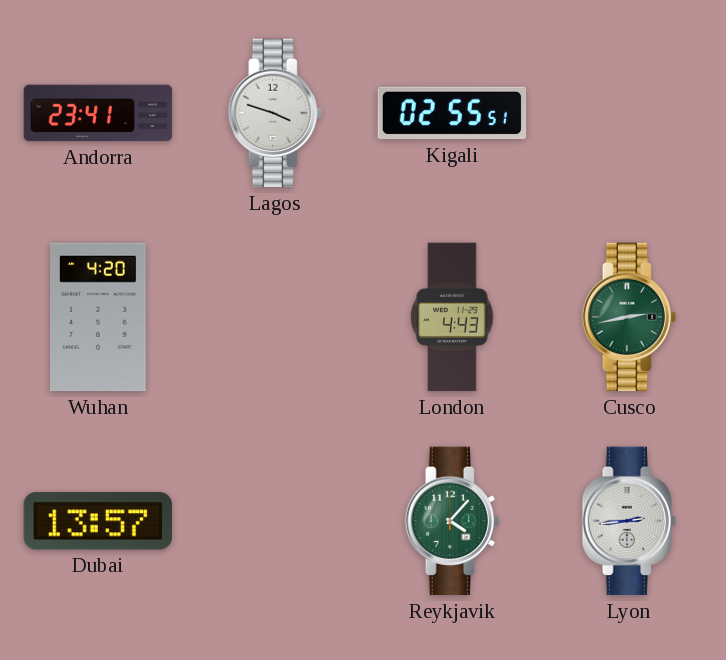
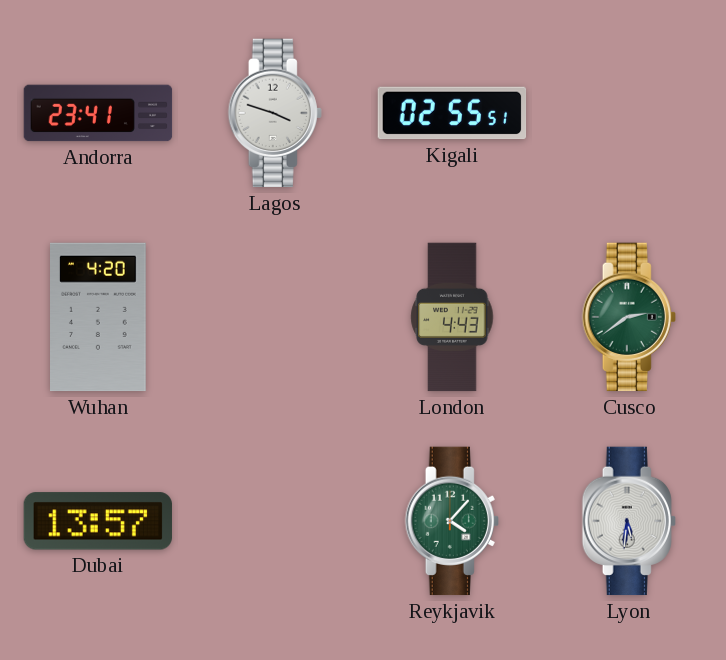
Cusco: 2:43 -> 2:39 (629, 317)
Lyon: 2:44 -> 5:31 (629, 521)
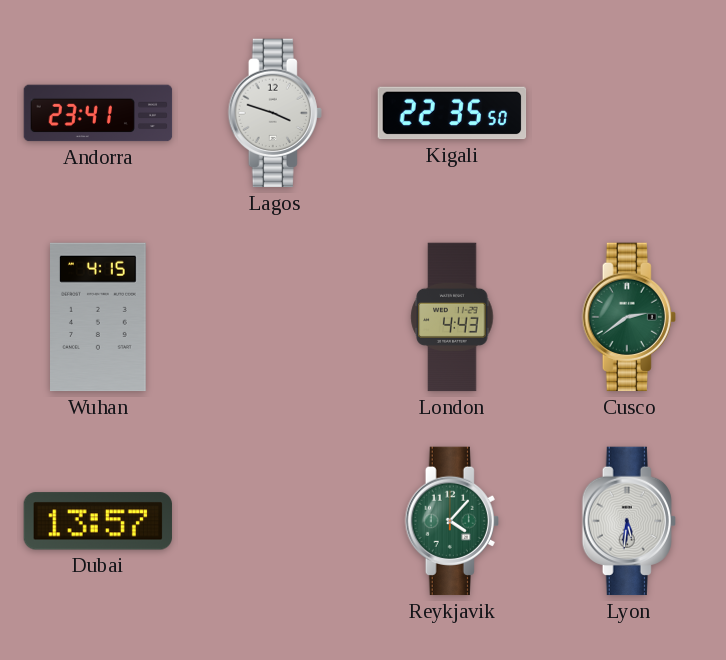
Kigali: 02:55 -> 22:35 (452, 113)
Wuhan: 4:20 -> 4:15 (99, 317)
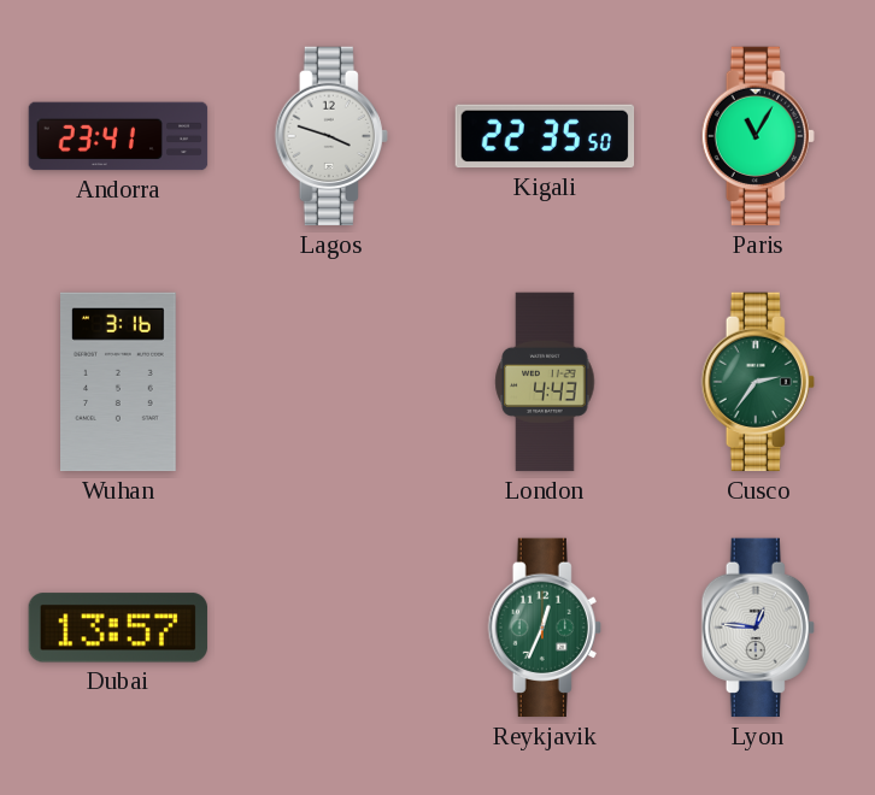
Paris: none -> 11:05 (758, 136)
Wuhan: 4:15 -> 3:16 (119, 382)
Cusco: 2:39 -> 2:36 (758, 382)
Reykjavik: 4:07 -> 12:34 (545, 628)
Lyon: 5:31 -> 12:46 (758, 628)
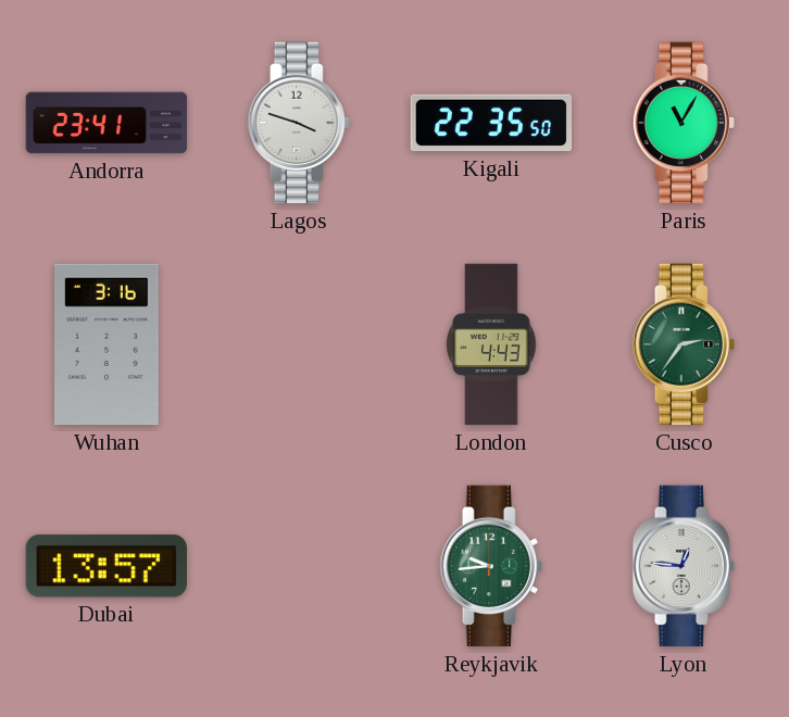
Reykjavik: 12:34 -> 9:44 (491, 566)
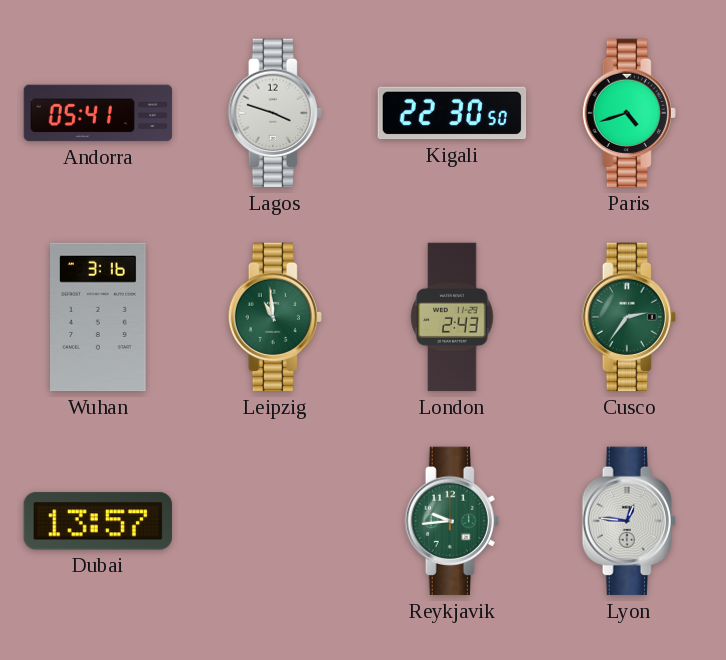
Andorra: 23:41 -> 05:41 (98, 113)
Kigali: 22:35 -> 22:30 (452, 113)
Paris: 11:05 -> 4:42 (629, 113)
Leipzig: none -> 10:59 (275, 317)
London: 4:43 -> 2:43 (452, 317)
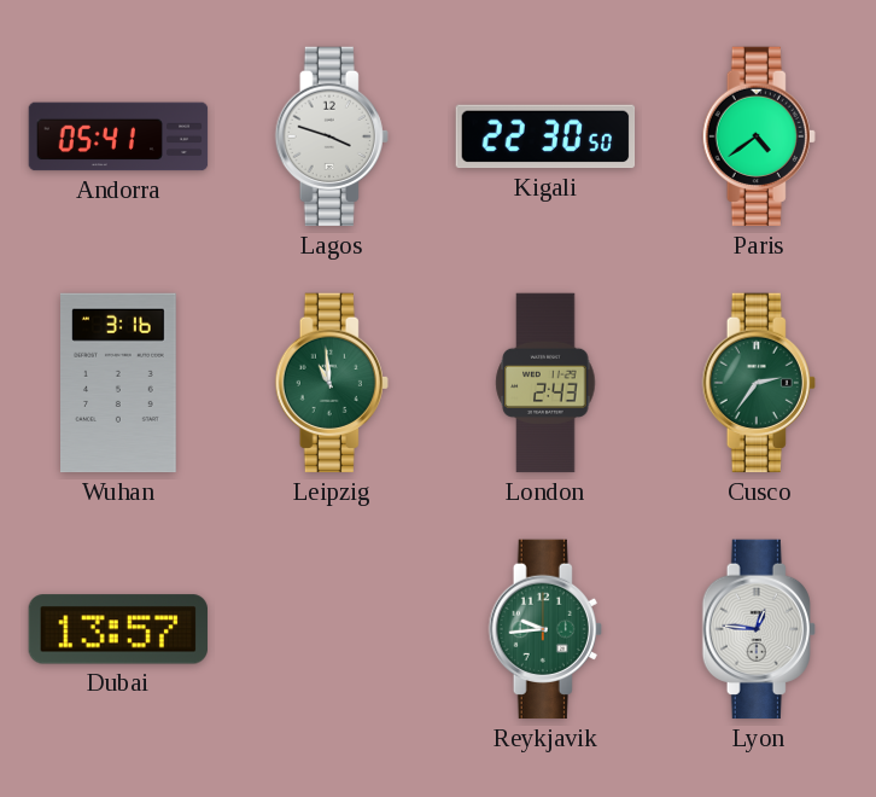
Paris: 4:42 -> 4:39 (759, 136)
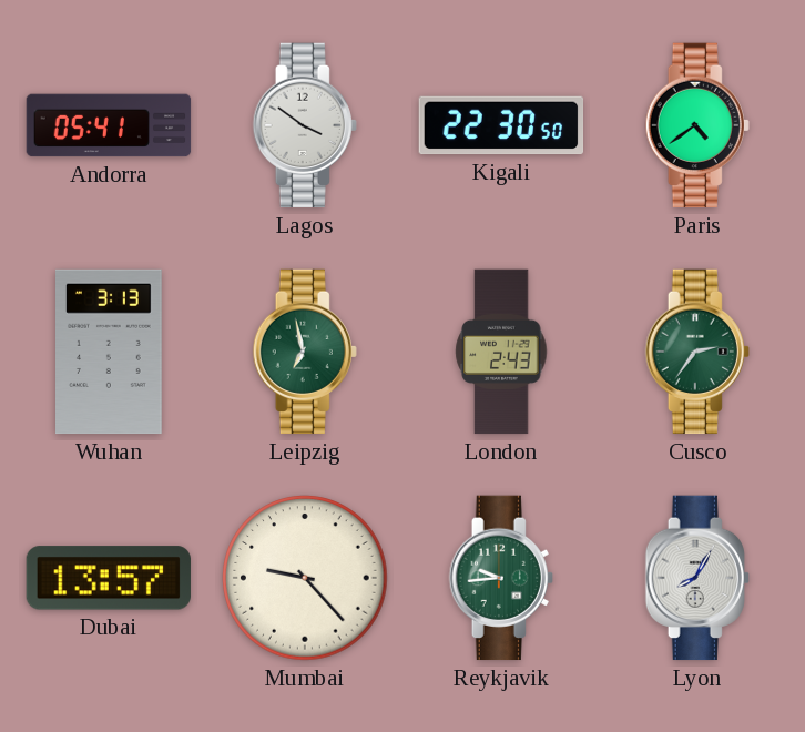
Lagos: 3:48 -> 3:51 (305, 125)
Wuhan: 3:16 -> 3:13 (110, 352)
Leipzig: 10:59 -> 6:58 (305, 352)
Mumbai: none -> 9:23 (305, 578)
Lyon: 12:46 -> 8:05 (697, 578)
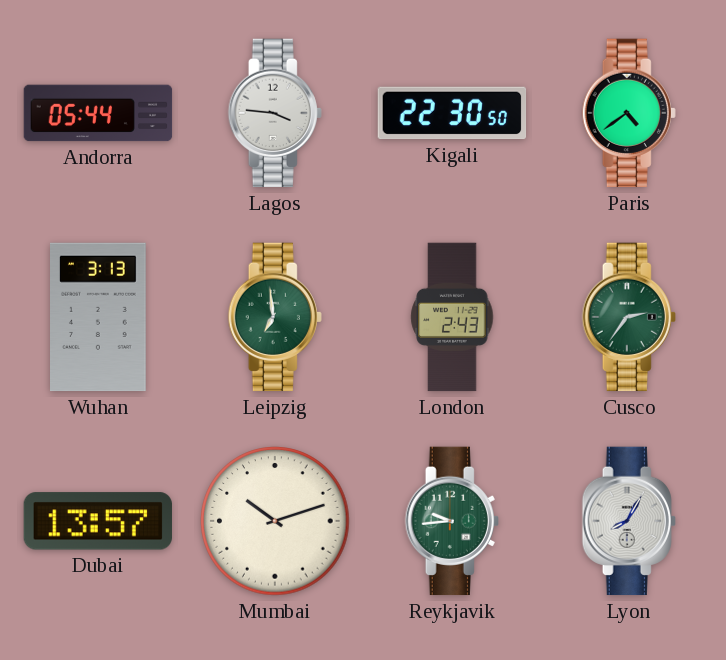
Andorra: 05:41 -> 05:44 (98, 113)
Lagos: 3:51 -> 3:46 (275, 113)
Leipzig: 6:58 -> 6:59 (275, 317)
Mumbai: 9:23 -> 10:12 (275, 521)
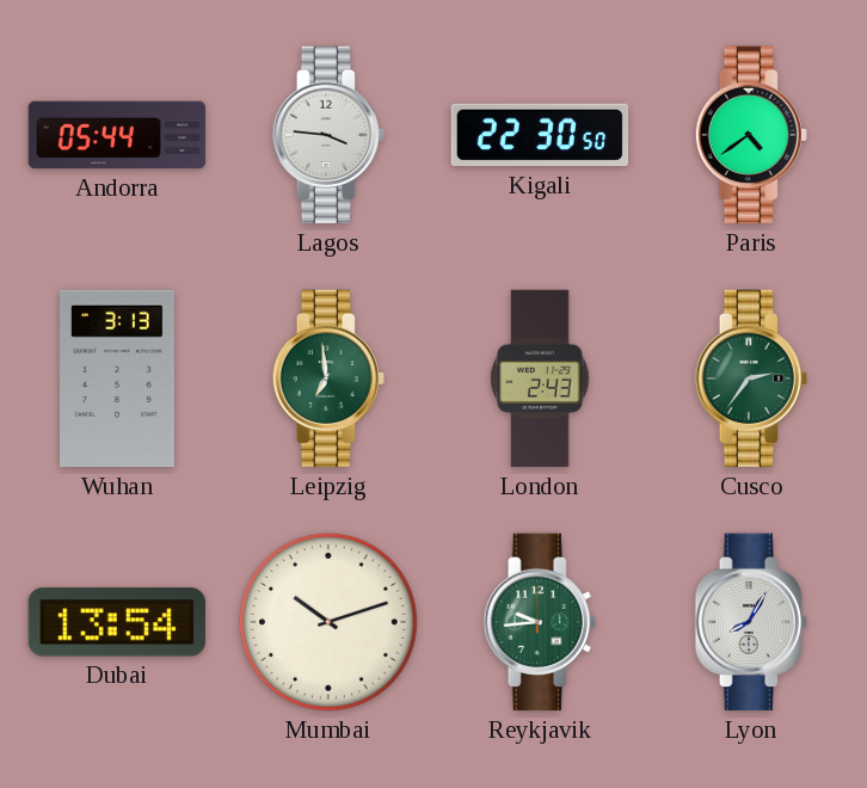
Dubai: 13:57 -> 13:54 (117, 622)
